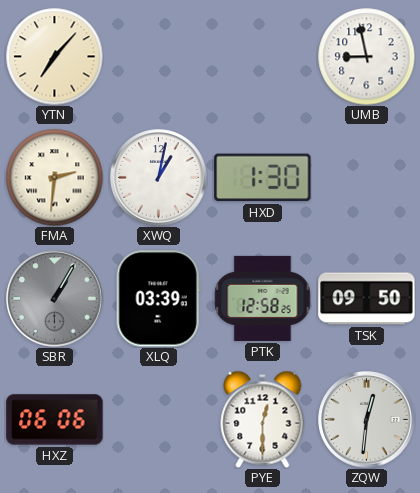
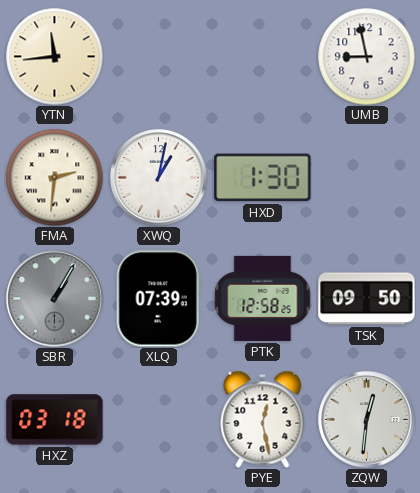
YTN: 7:07 -> 11:44 (54, 56)
XLQ: 03:39 -> 07:39 (158, 299)
HXZ: 06:06 -> 03:18 (55, 420)
PYE: 12:30 -> 12:28 (263, 419)
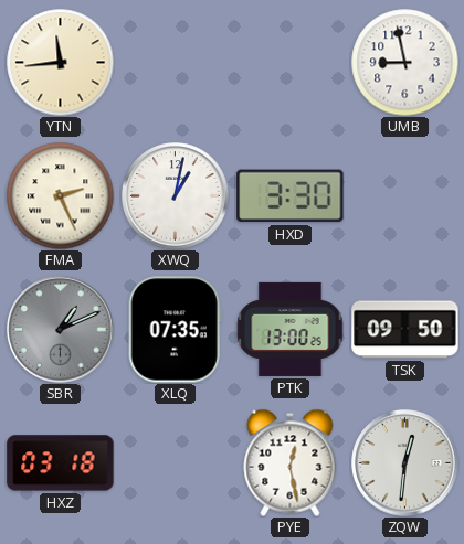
FMA: 2:31 -> 2:26 (60, 195)
HXD: 1:30 -> 3:30 (291, 196)
SBR: 1:05 -> 1:11 (61, 330)
XLQ: 07:39 -> 07:35 (175, 330)
PTK: 12:58 -> 13:00 (291, 329)
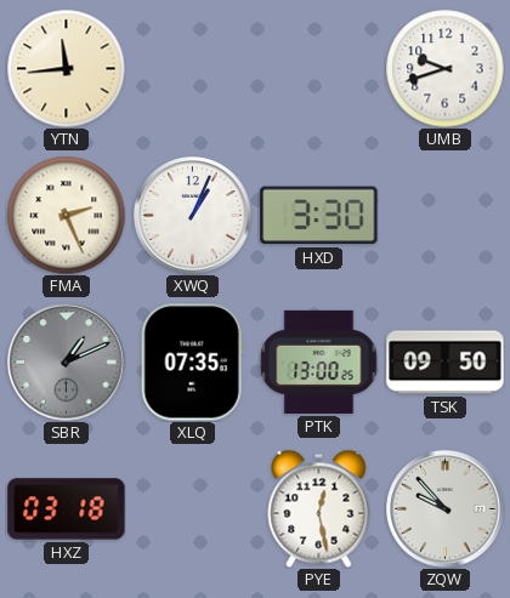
UMB: 8:58 -> 9:42 (444, 68)
XWQ: 1:02 -> 1:04 (193, 216)
ZQW: 12:31 -> 9:53 (446, 509)
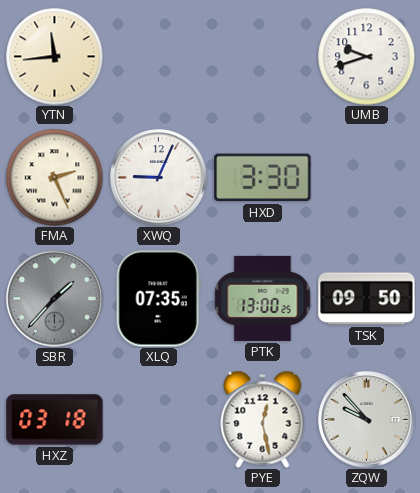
XWQ: 1:04 -> 9:04 (159, 178)
SBR: 1:11 -> 1:37 (55, 299)
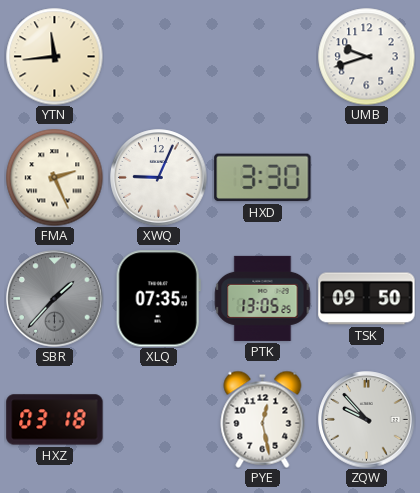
PTK: 13:00 -> 13:05 (263, 298)
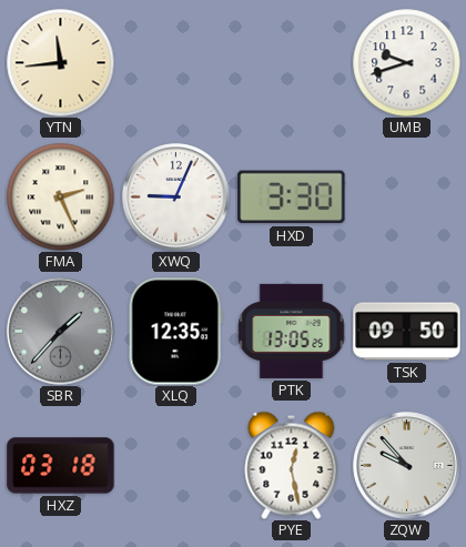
XLQ: 07:35 -> 12:35 (175, 332)
